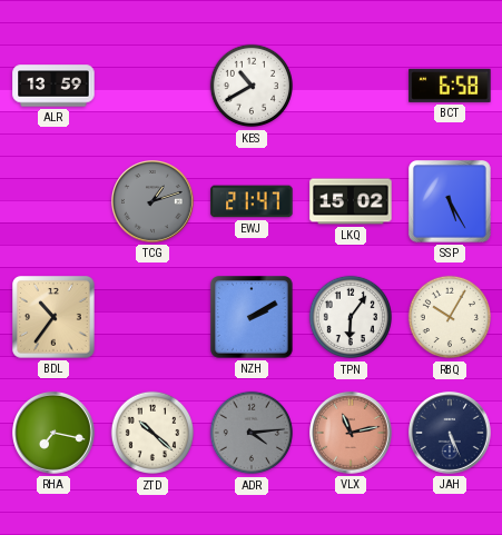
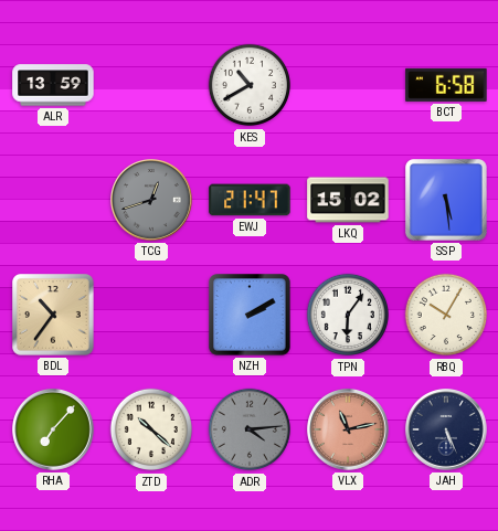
TCG: 1:12 -> 12:42 (152, 201)
SSP: 5:25 -> 5:29 (447, 201)
RHA: 7:17 -> 7:07 (54, 431)
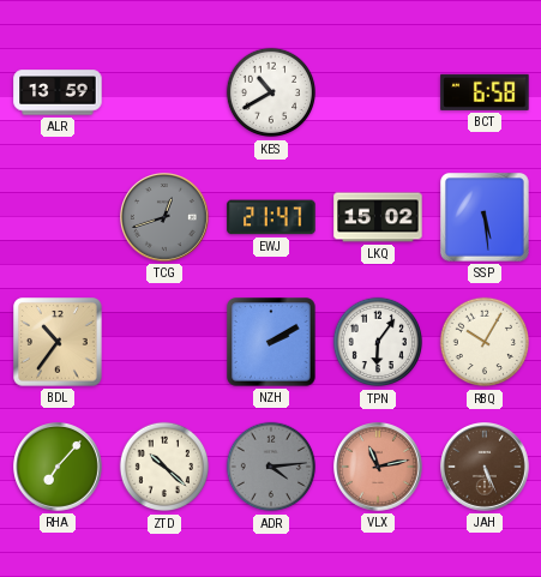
JAH dial: navy -> brown (486, 468)
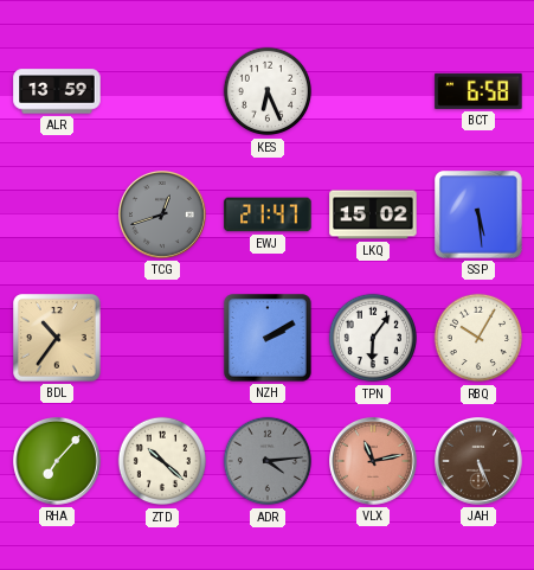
KES: 10:40 -> 6:26 (268, 91)
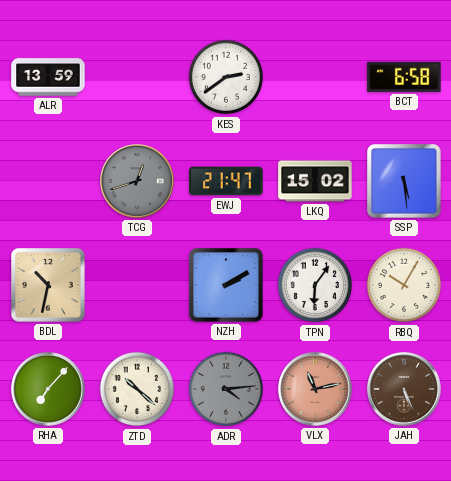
KES: 6:26 -> 2:39 (226, 77)
BDL: 10:36 -> 10:32 (49, 286)
